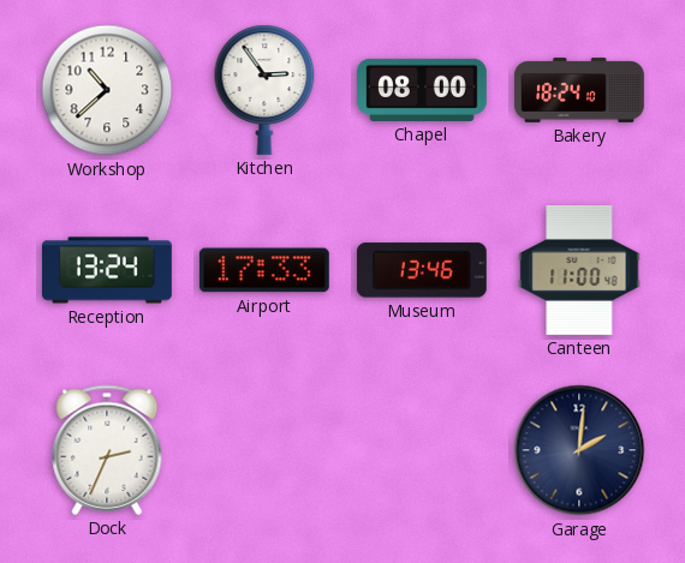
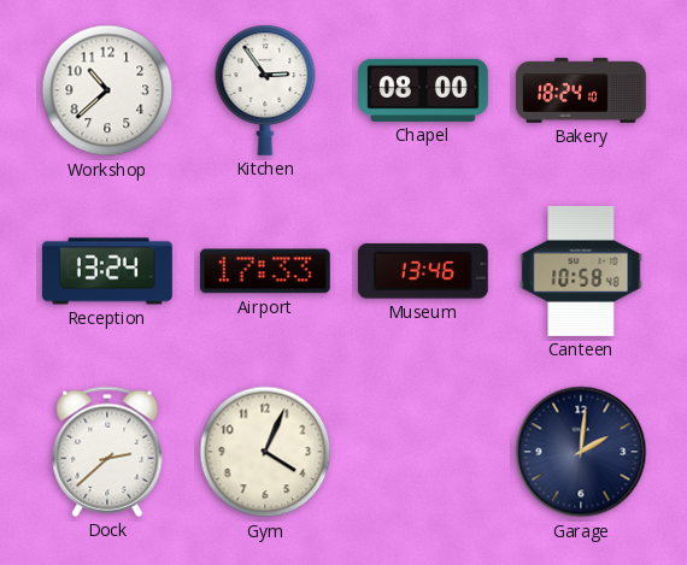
Canteen: 11:00 -> 10:58 (581, 271)
Dock: 2:34 -> 2:38 (107, 452)
Gym: none -> 4:04 (265, 452)
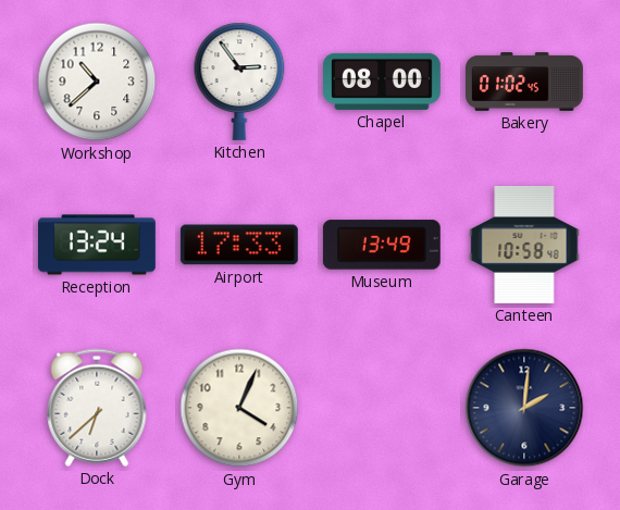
Bakery: 18:24 -> 01:02 (524, 82)
Museum: 13:46 -> 13:49 (382, 245)
Dock: 2:38 -> 6:38 (97, 408)
